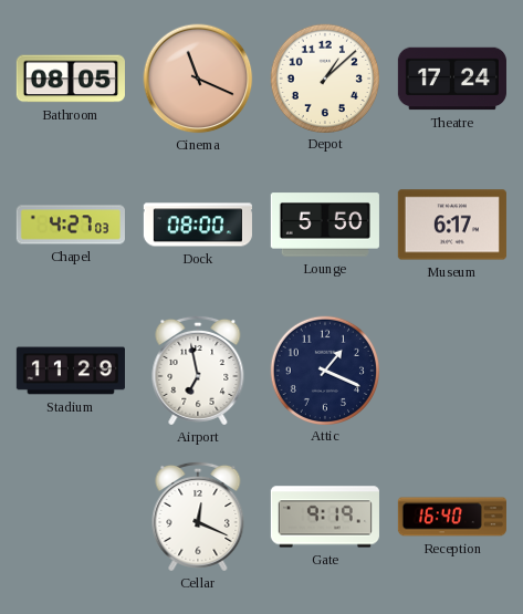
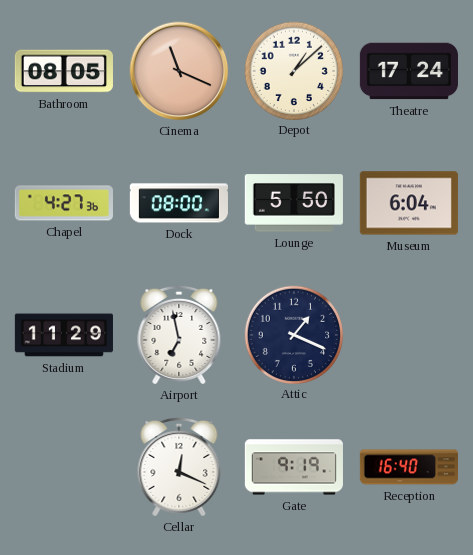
Chapel: 4:27:03 -> 4:27:36 (64, 203)
Museum: 6:17 -> 6:04 (409, 203)
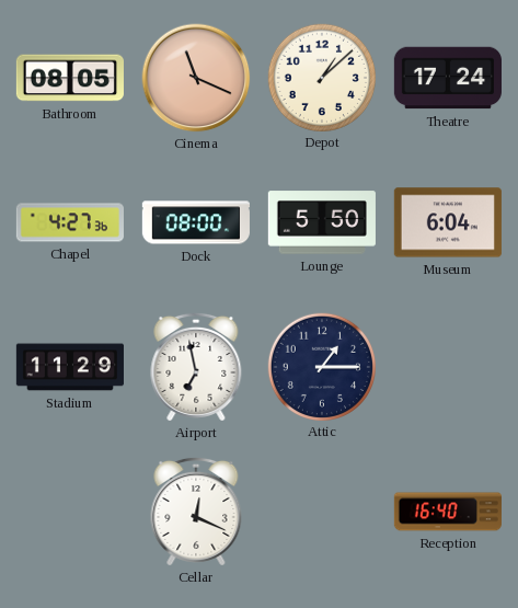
Attic: 1:19 -> 1:15 (321, 366)
Gate: 9:19 -> none (294, 467)
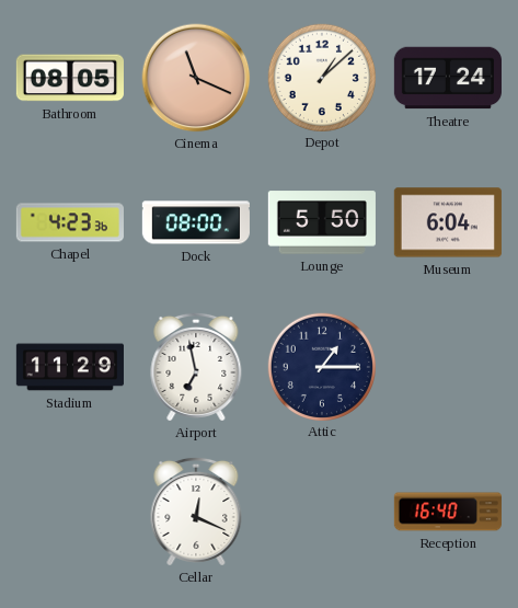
Chapel: 4:27 -> 4:23 (70, 222)
